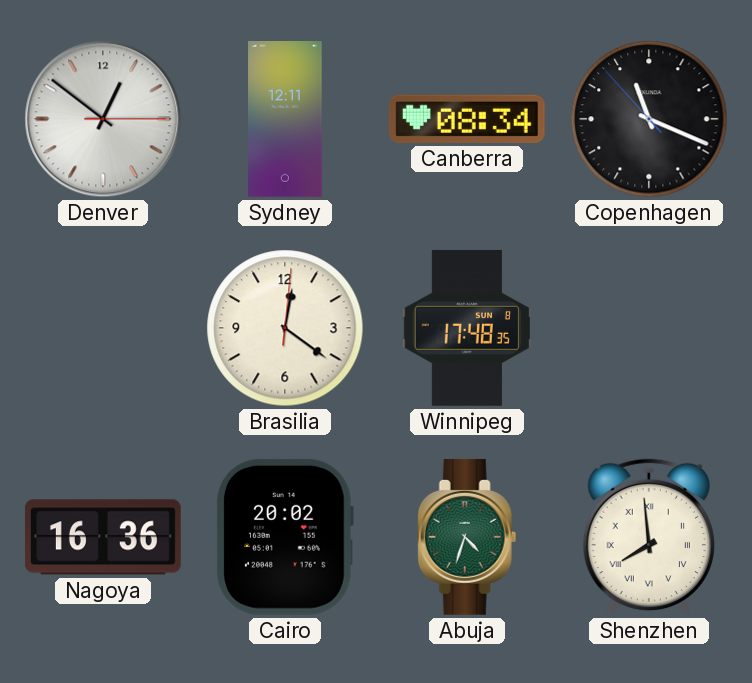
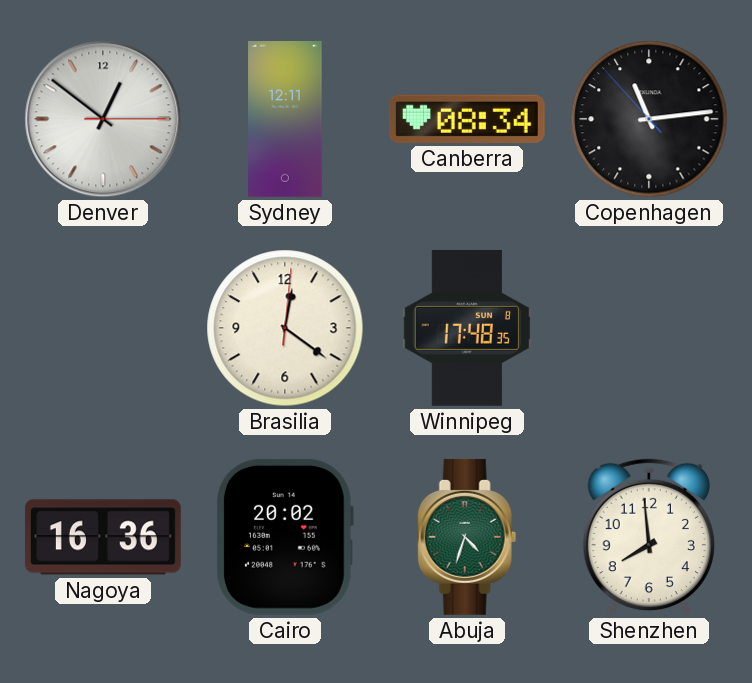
Copenhagen: 11:18 -> 11:13 (649, 119)
Shenzhen numerals: Roman -> Arabic (649, 537)
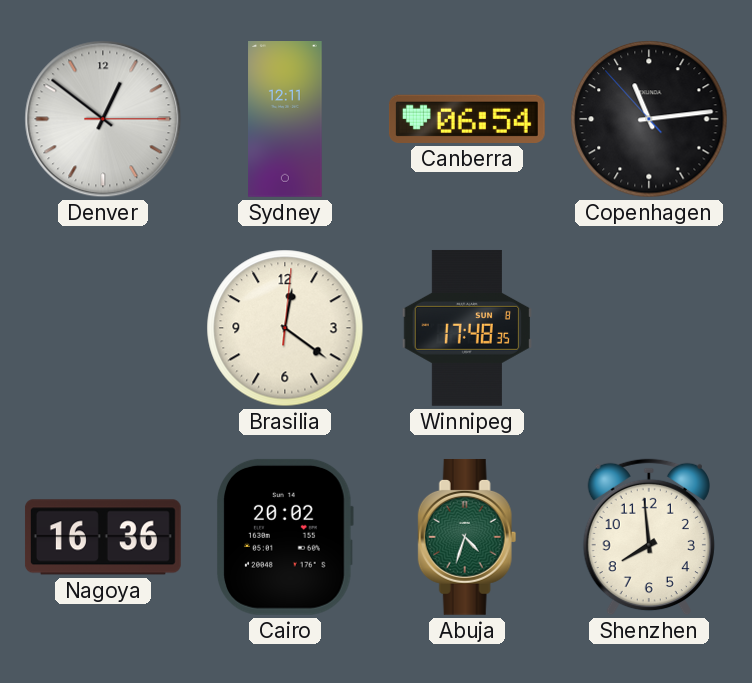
Canberra: 08:34 -> 06:54 (467, 119)
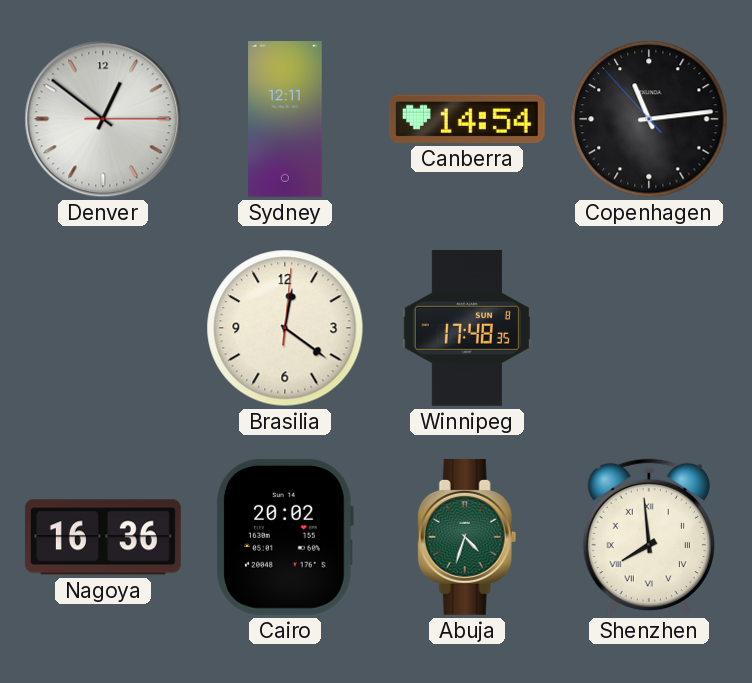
Canberra: 06:54 -> 14:54 (467, 119)
Shenzhen numerals: Arabic -> Roman (649, 537)
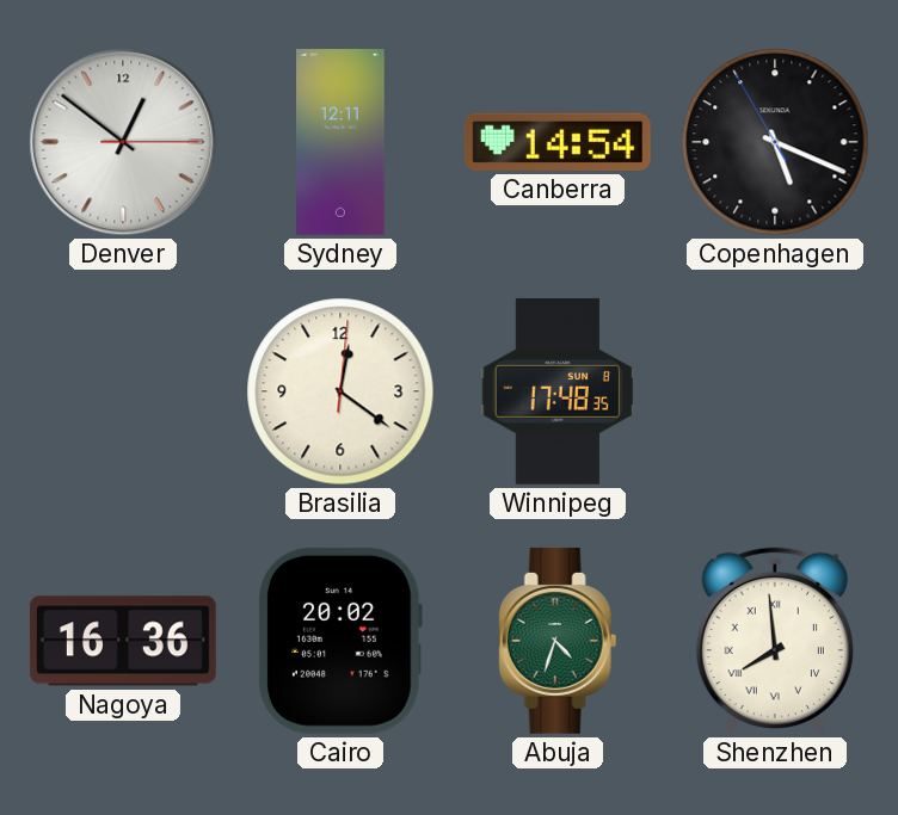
Copenhagen: 11:13 -> 5:18 (775, 142)
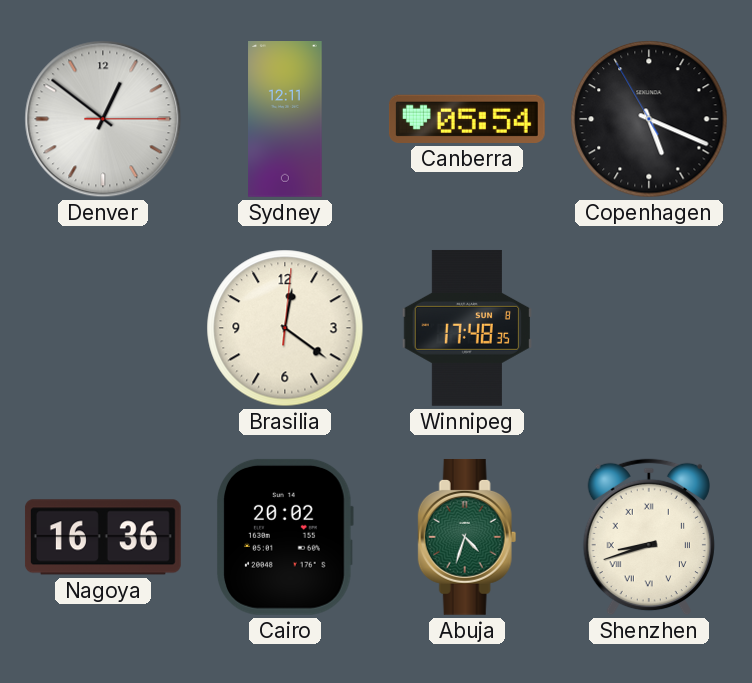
Canberra: 14:54 -> 05:54 (467, 119)
Shenzhen: 7:59 -> 8:42 (649, 537)
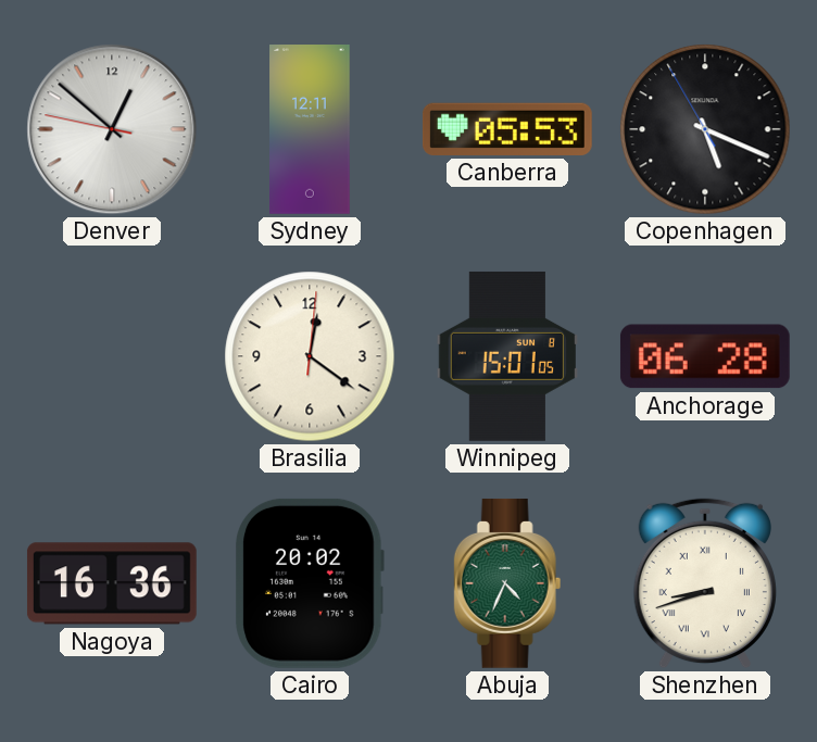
Denver: 12:51:15 -> 12:51:47 (112, 129)
Canberra: 05:54 -> 05:53 (507, 129)
Winnipeg: 17:48 -> 15:01 (506, 356)
Anchorage: none -> 06:28 (705, 356)
Abuja: 4:33 -> 4:34 (507, 583)
